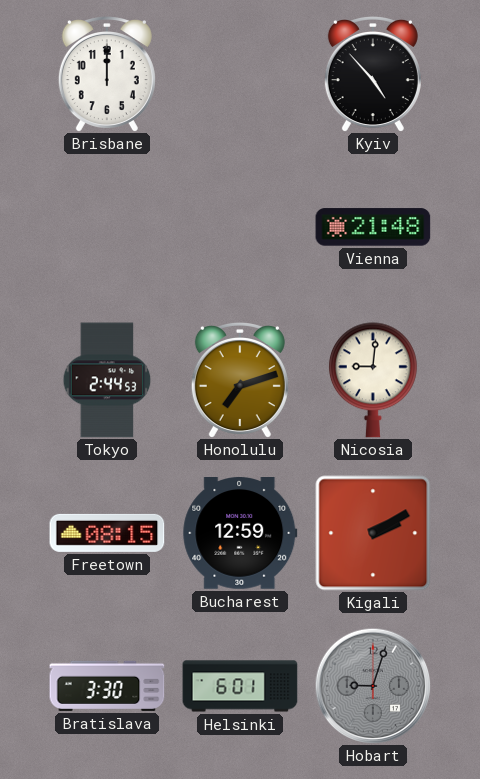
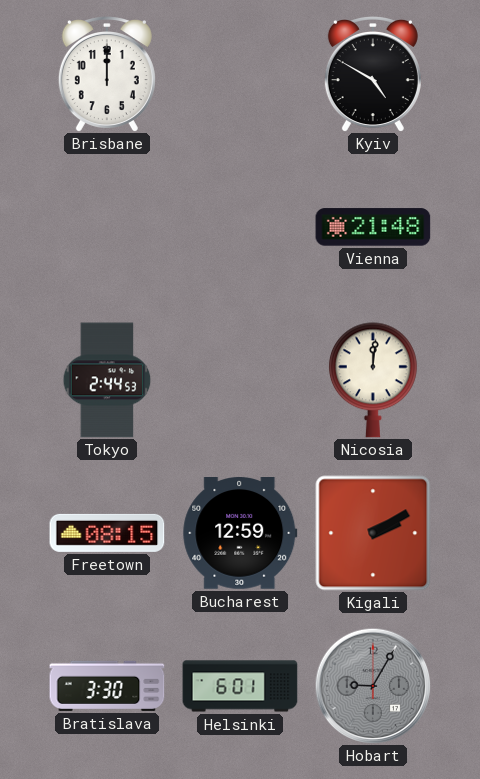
Kyiv: 4:53 -> 4:50 (373, 74)
Honolulu: 7:12 -> none (240, 380)
Nicosia: 9:01 -> 12:01 (373, 380)
Hobart: 9:03 -> 9:05 (373, 686)
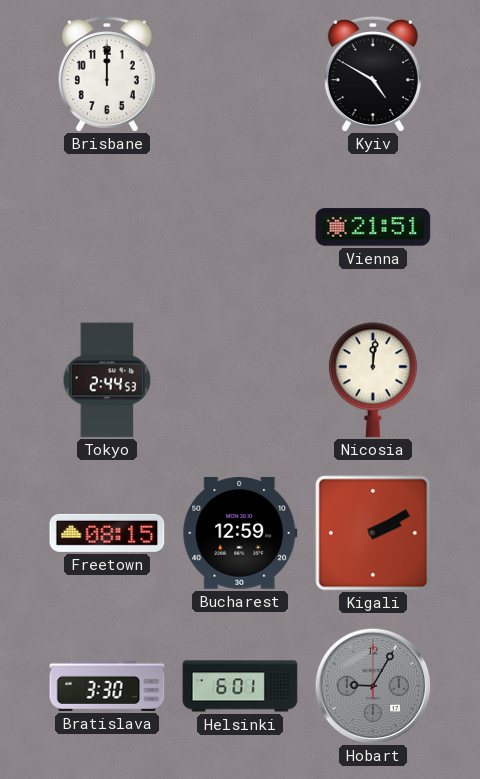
Vienna: 21:48 -> 21:51 (373, 227)
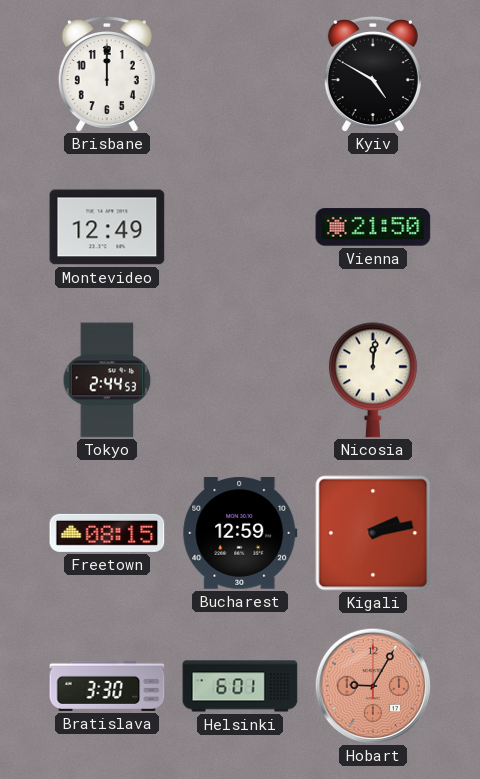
Montevideo: none -> 12:49 (107, 227)
Vienna: 21:51 -> 21:50 (373, 227)
Kigali: 2:10 -> 2:13 (373, 533)
Hobart dial: grey -> salmon (373, 686)
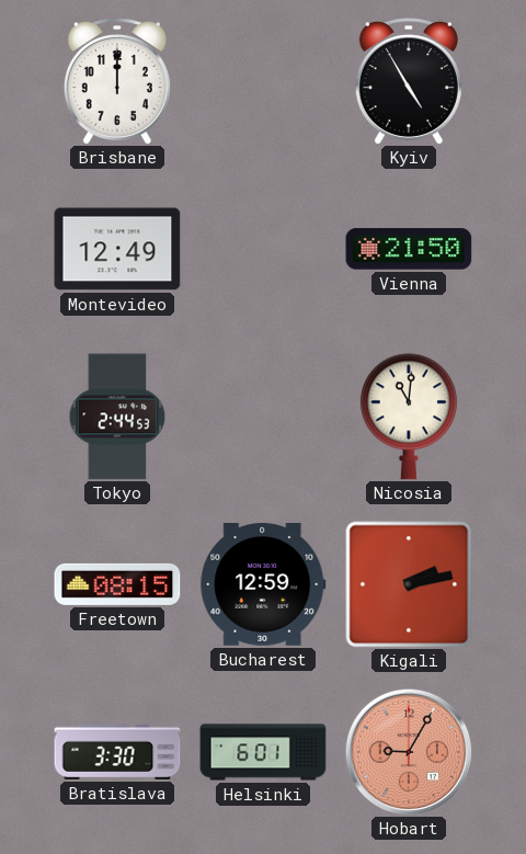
Kyiv: 4:50 -> 4:55 (409, 81)
Nicosia: 12:01 -> 11:01 (409, 417)
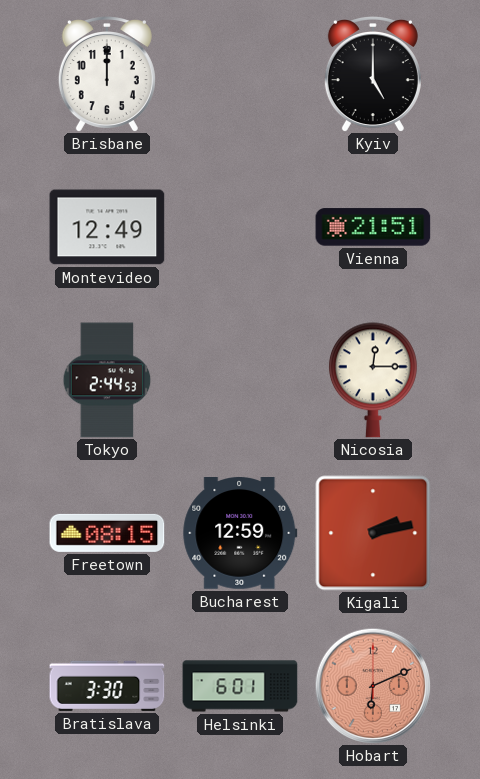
Kyiv: 4:55 -> 5:00 (373, 74)
Vienna: 21:50 -> 21:51 (373, 227)
Nicosia: 11:01 -> 12:15 (373, 380)
Hobart: 9:05 -> 6:11 (373, 686)
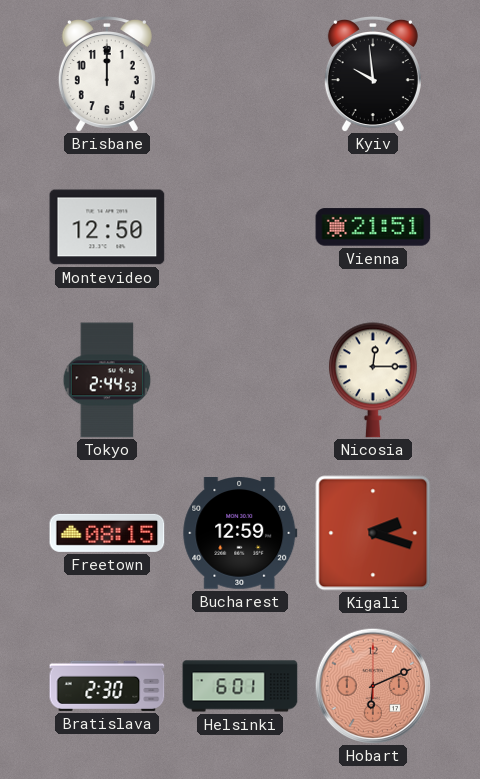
Kyiv: 5:00 -> 9:59 (373, 74)
Montevideo: 12:49 -> 12:50 (107, 227)
Kigali: 2:13 -> 2:18 (373, 533)
Bratislava: 3:30 -> 2:30 (107, 686)
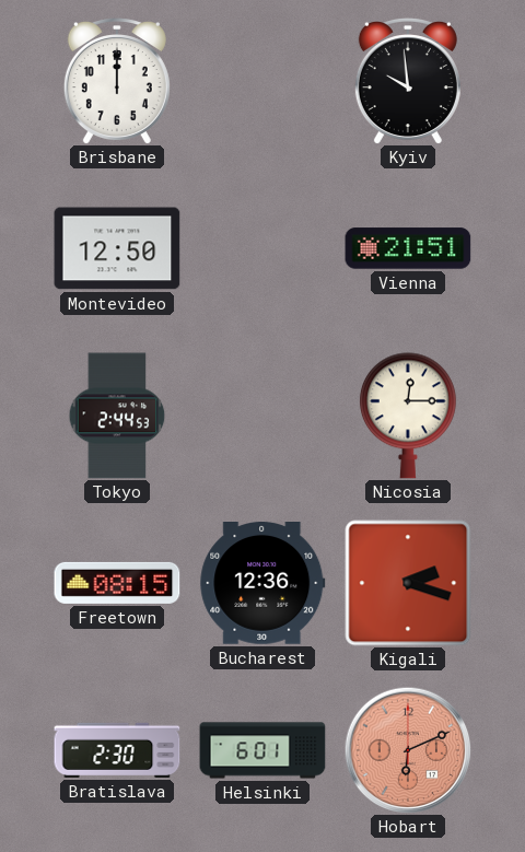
Bucharest: 12:59 -> 12:36 (262, 584)
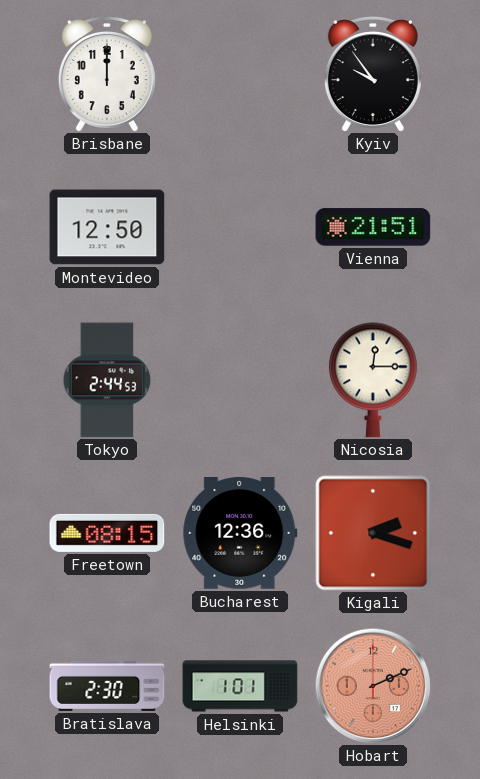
Kyiv: 9:59 -> 9:54 (373, 74)
Helsinki: 6:01 -> 1:01 (240, 686)
Hobart: 6:11 -> 2:11 (373, 686)
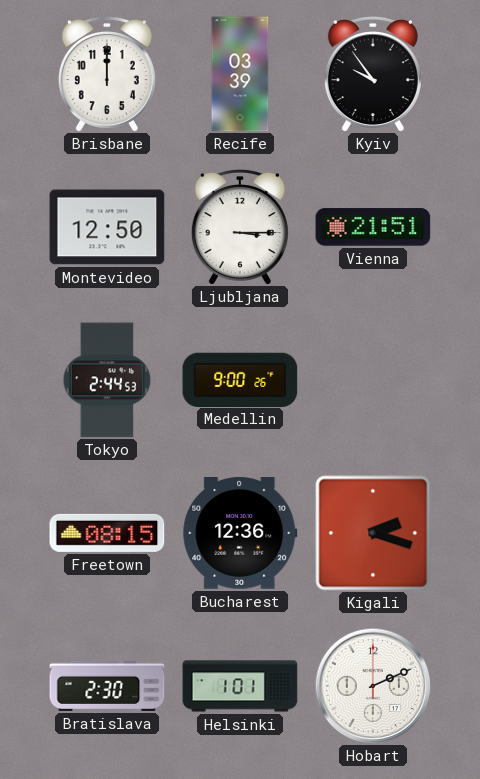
Recife: none -> 03:39 (240, 74)
Ljubljana: none -> 3:15 (240, 227)
Medellin: none -> 9:00 (240, 379)
Nicosia: 12:15 -> none (373, 380)
Hobart dial: salmon -> white (373, 686)
